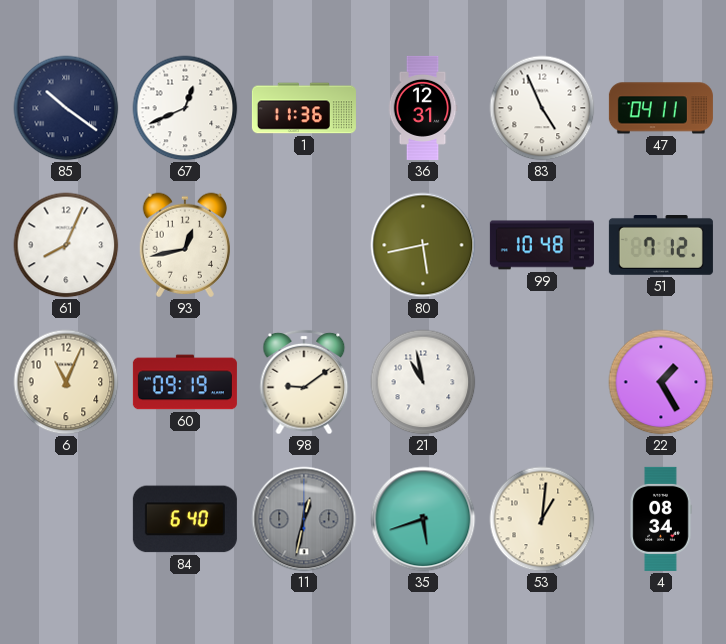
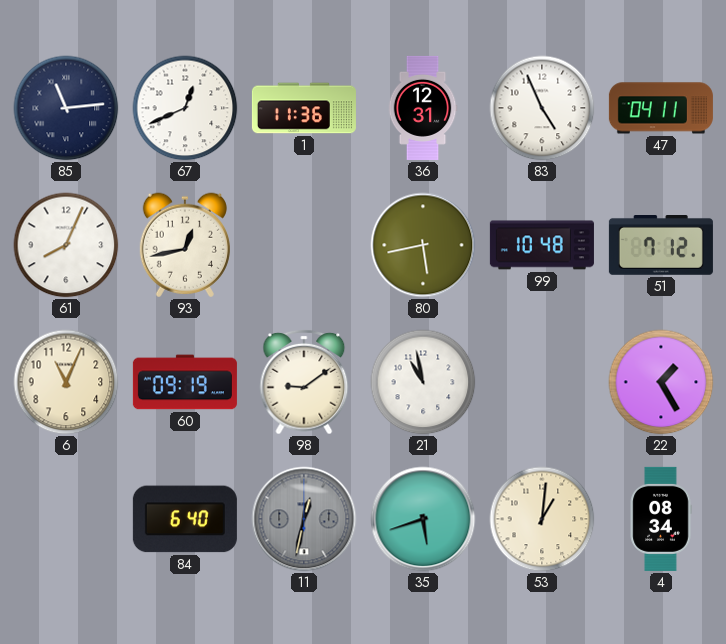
85: 10:21 -> 11:14 (66, 108)
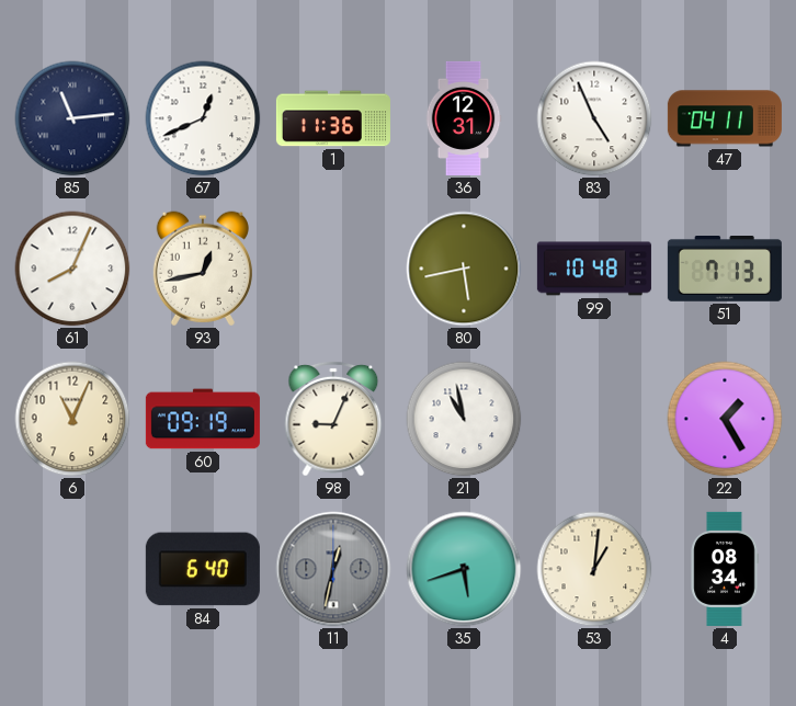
51: 7:12 -> 7:13 (725, 270)
98: 9:09 -> 9:04 (333, 419)
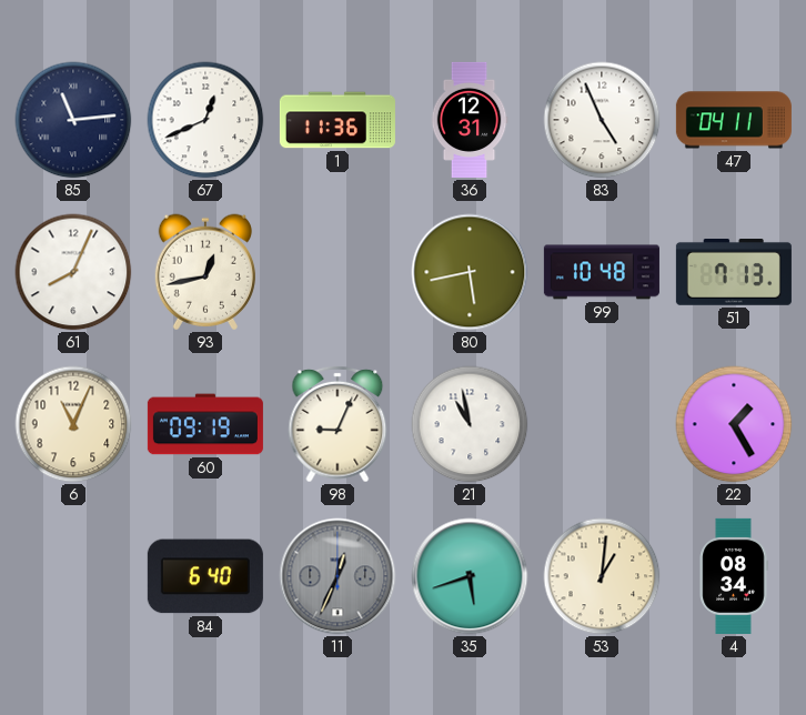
11: 12:32 -> 12:34 (337, 576)
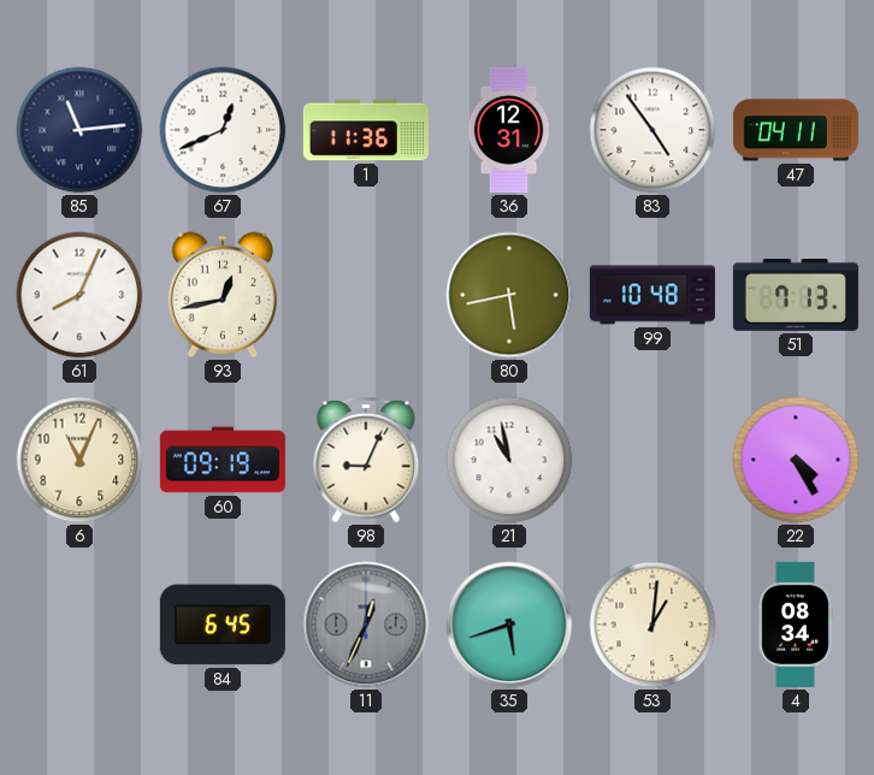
83: 4:56 -> 4:54 (652, 130)
22: 1:25 -> 4:25 (796, 460)
84: 6:40 -> 6:45 (223, 625)
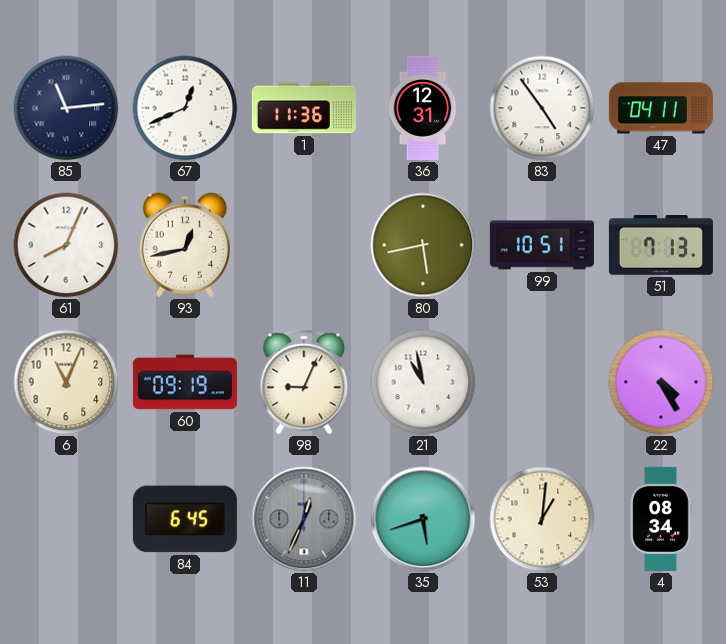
99: 10:48 -> 10:51 (542, 245)
